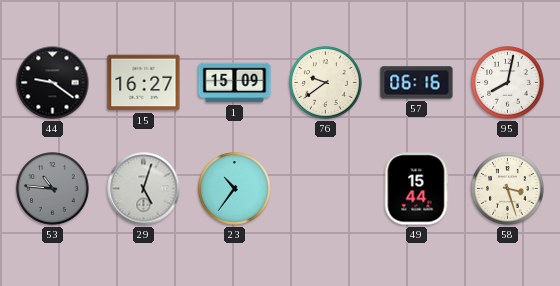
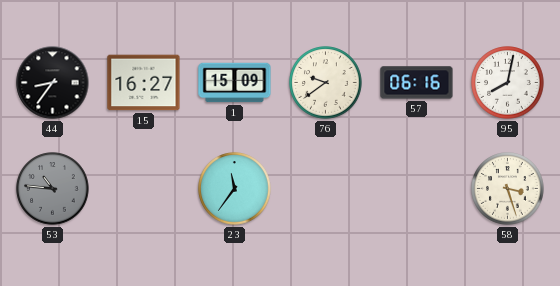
44: 9:21 -> 8:36 (53, 83)
29: 5:03 -> none (144, 189)
23: 10:36 -> 11:36 (235, 189)
49: 15:44 -> none (416, 189)
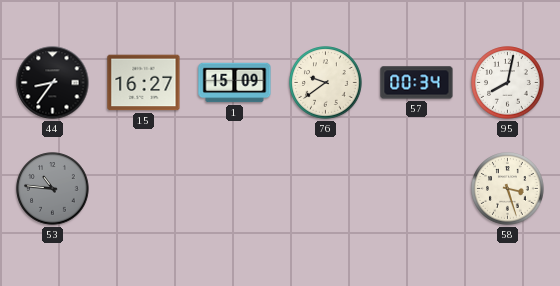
57: 06:16 -> 00:34 (417, 83)
23: 11:36 -> none (235, 189)
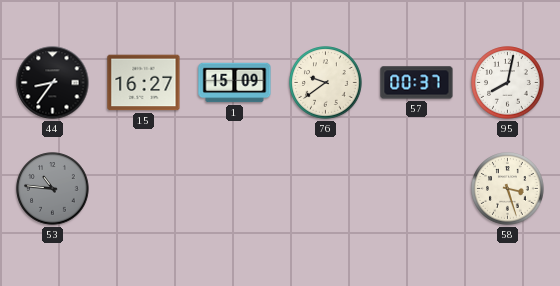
57: 00:34 -> 00:37 (417, 83)
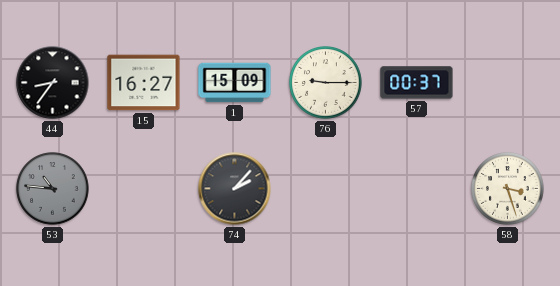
76: 9:39 -> 9:15 (326, 83)
95: 8:02 -> none (508, 83)
74: none -> 2:07 (235, 189)
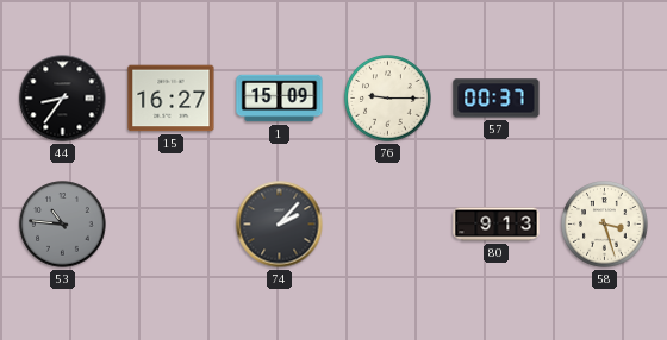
80: none -> 9:13 (497, 225)
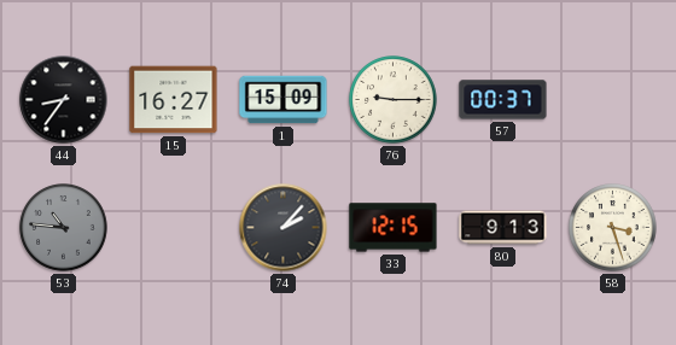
33: none -> 12:15 (394, 228)
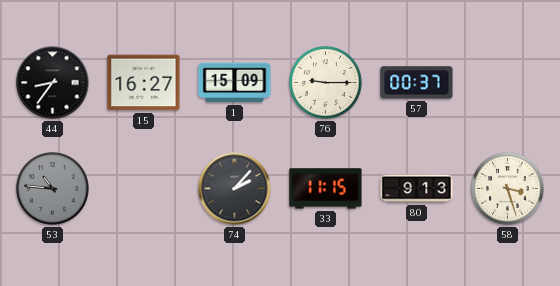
33: 12:15 -> 11:15 (326, 189)
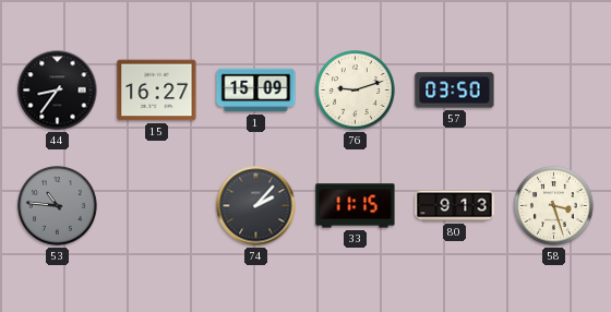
76: 9:15 -> 9:12 (356, 91)
57: 00:37 -> 03:50 (455, 91)
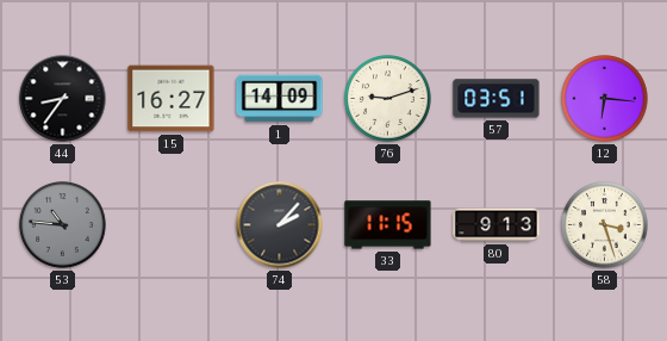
1: 15:09 -> 14:09 (280, 99)
57: 03:50 -> 03:51 (497, 99)
12: none -> 6:16 (605, 99)
